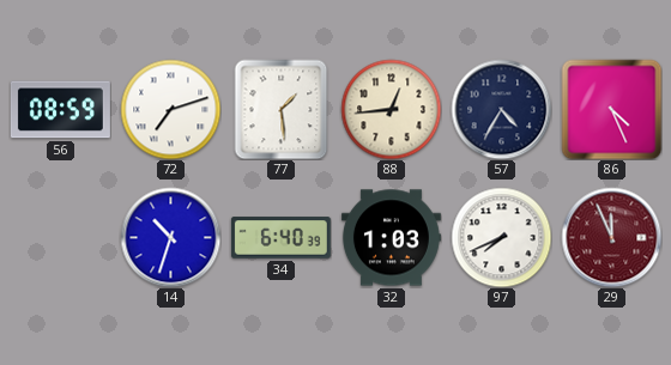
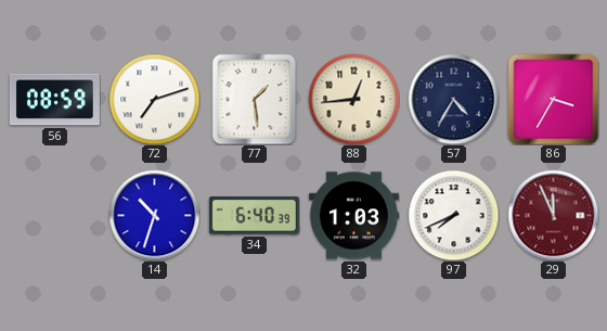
86: 4:26 -> 3:35 (553, 99)
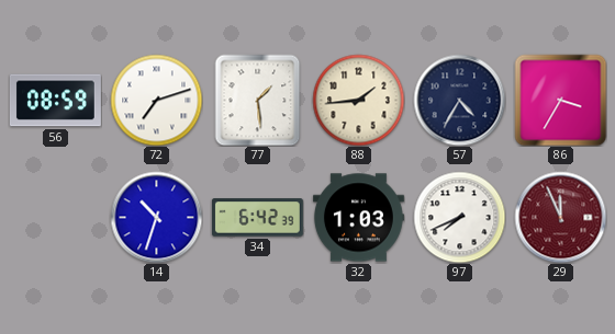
88: 12:44 -> 1:44 (358, 100)
34: 6:40 -> 6:42 (257, 218)
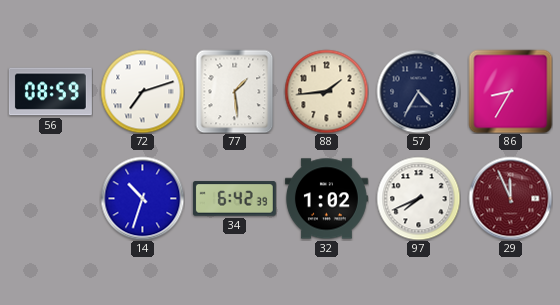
86: 3:35 -> 8:35 (510, 91)
32: 1:03 -> 1:02 (326, 199)
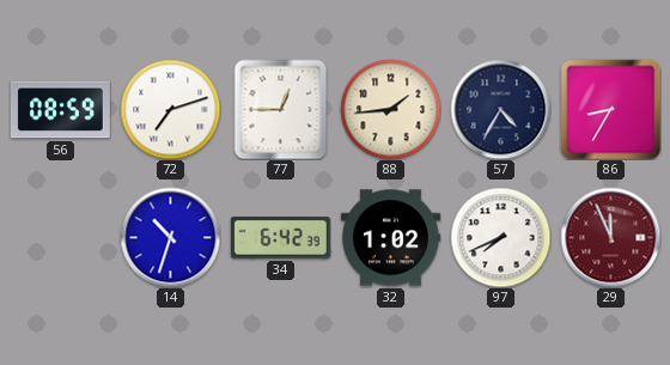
77: 1:29 -> 12:45 (281, 109)
